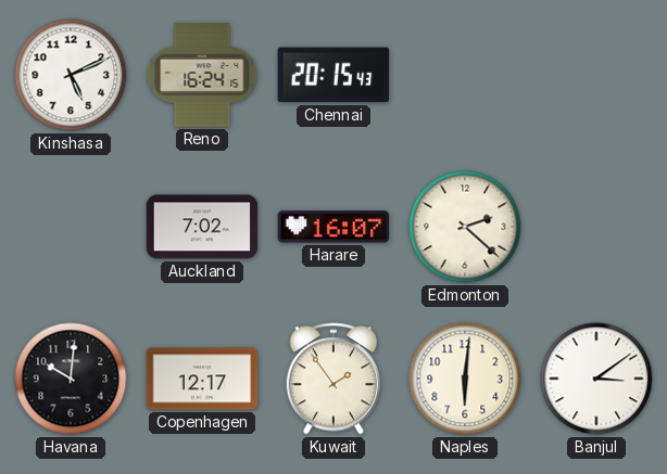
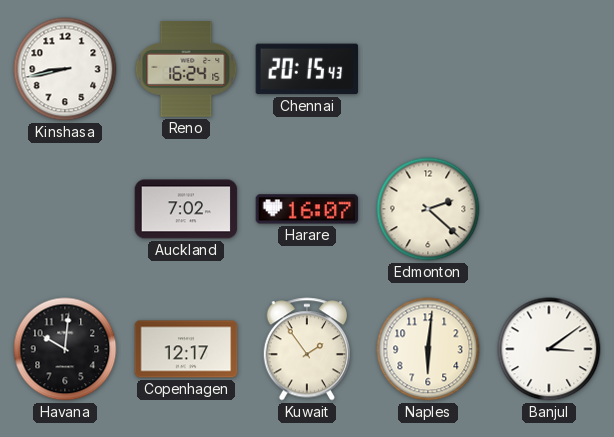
Kinshasa: 5:11 -> 8:43 (65, 69)
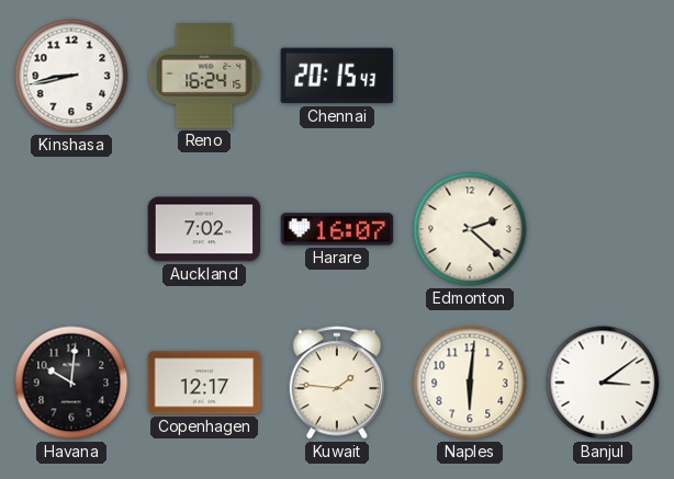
Kuwait: 1:54 -> 1:46 (336, 383)
